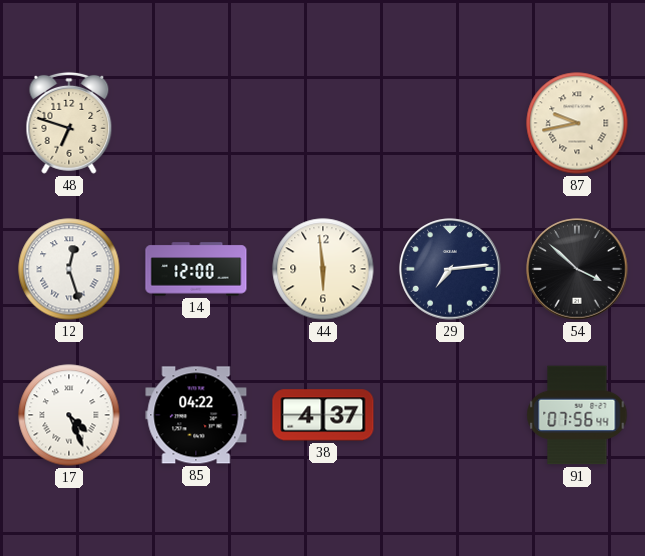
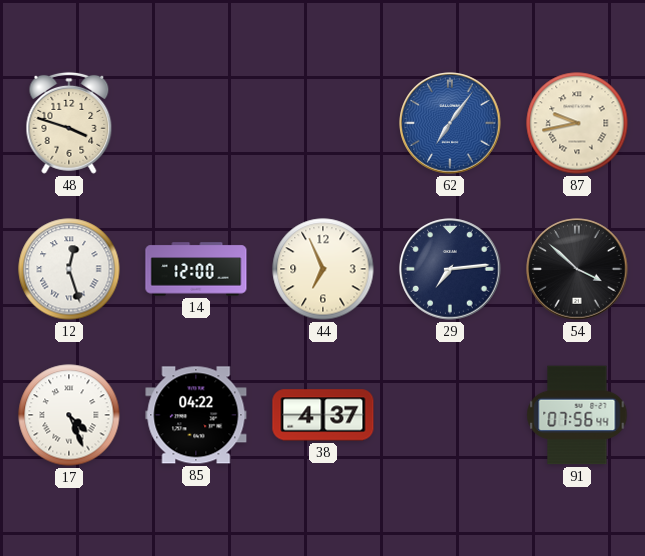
48: 6:48 -> 3:48 (69, 123)
62: none -> 7:06 (450, 123)
44: 5:59 -> 6:56 (323, 269)
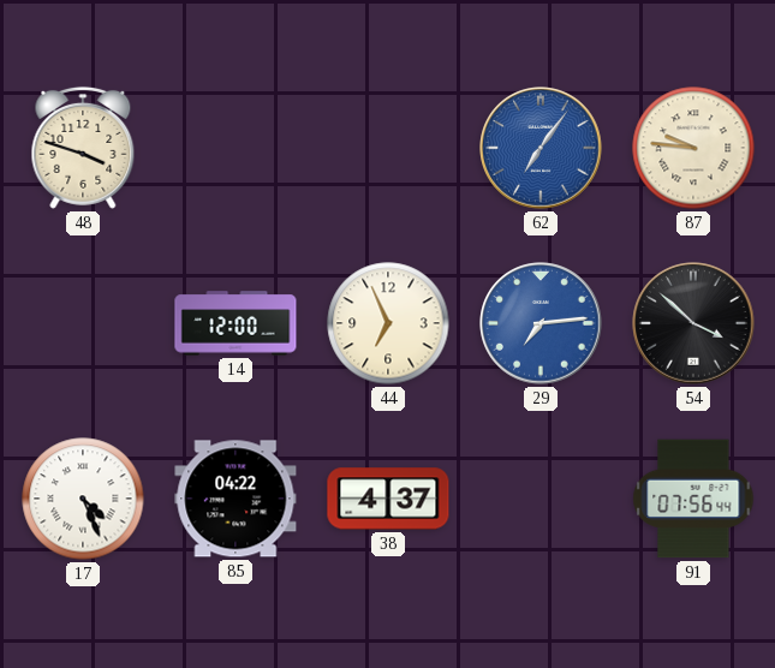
87: 9:43 -> 9:46 (693, 148)
12: 12:27 -> none (69, 269)
29 dial: navy -> blue (541, 323)
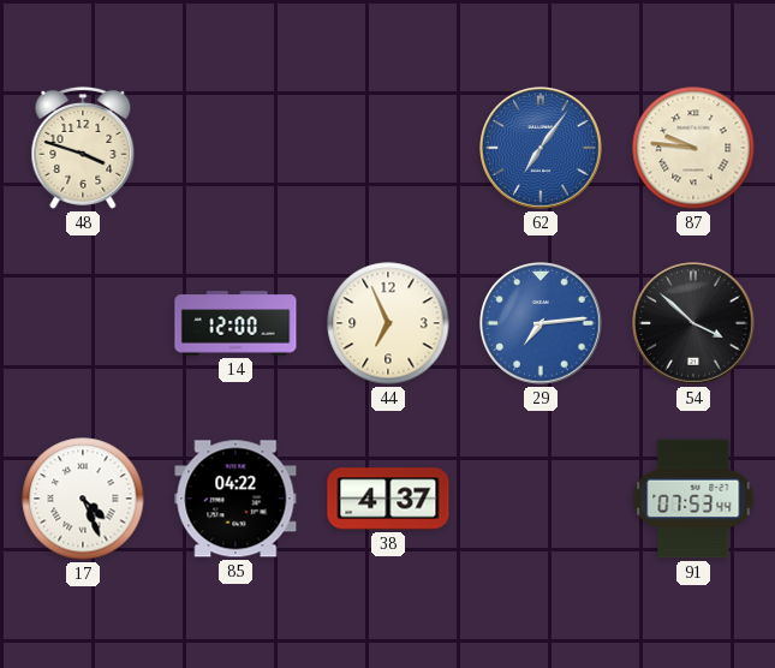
91: 07:56 -> 07:53 (693, 499)
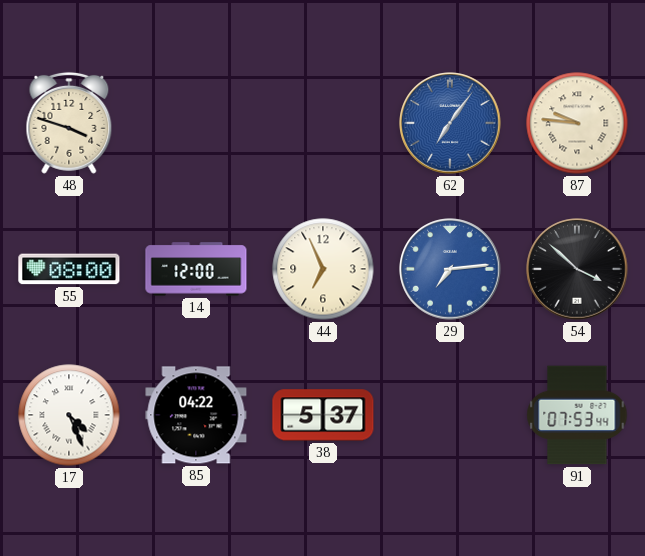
55: none -> 08:00 (69, 269)
38: 4:37 -> 5:37 (323, 415)
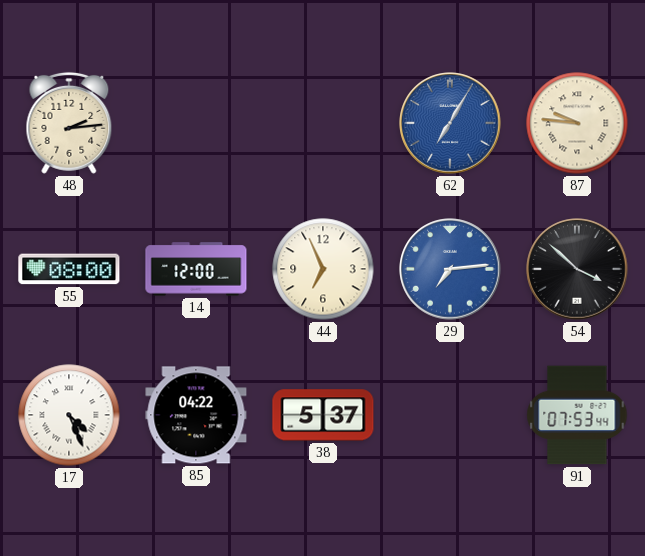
48: 3:48 -> 2:14 (69, 123)
62: 7:06 -> 7:05 (450, 123)
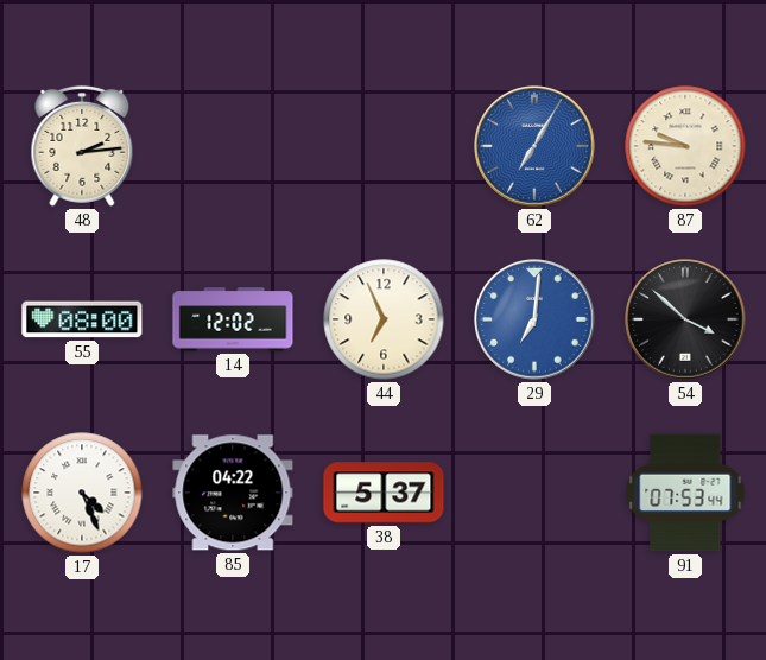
14: 12:00 -> 12:02 (233, 319)
29: 7:14 -> 7:01 (534, 319)
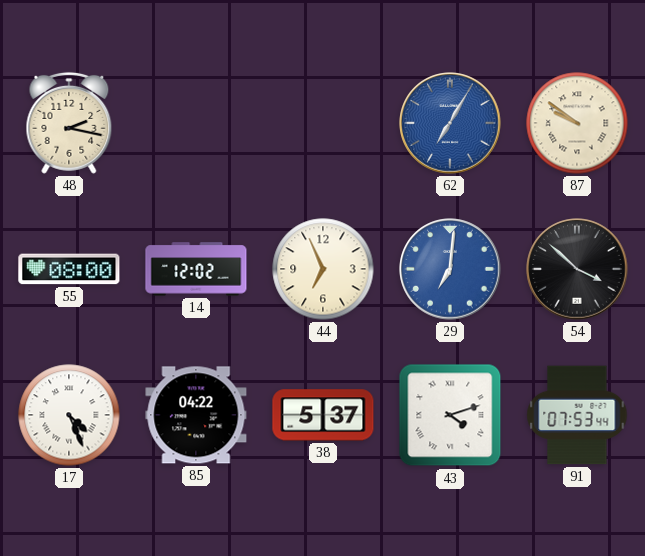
48: 2:14 -> 2:17 (69, 123)
87: 9:46 -> 9:51 (577, 123)
43: none -> 4:12 (450, 415)
